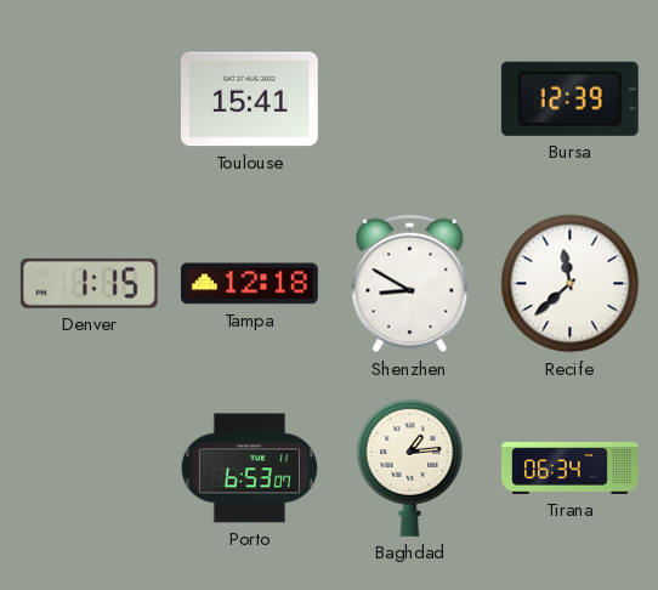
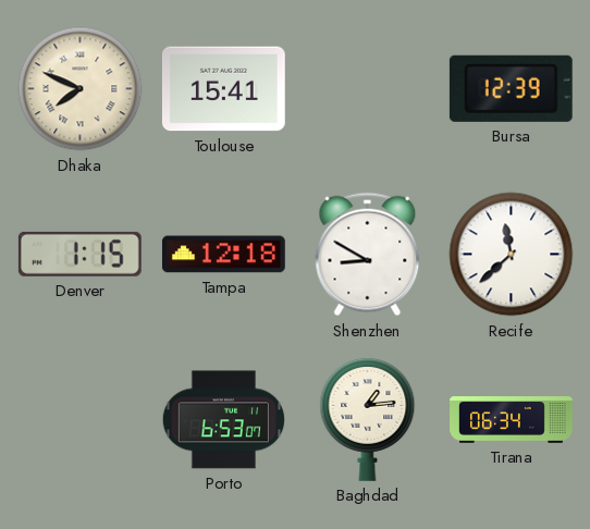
Dhaka: none -> 7:49 (81, 89)
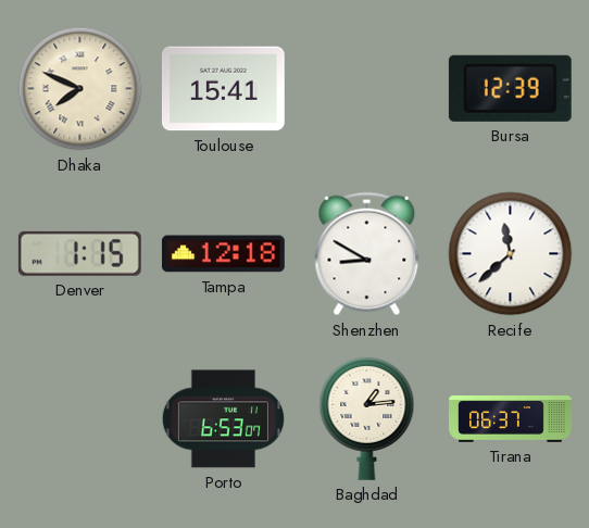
Tirana: 06:34 -> 06:37 (511, 419)
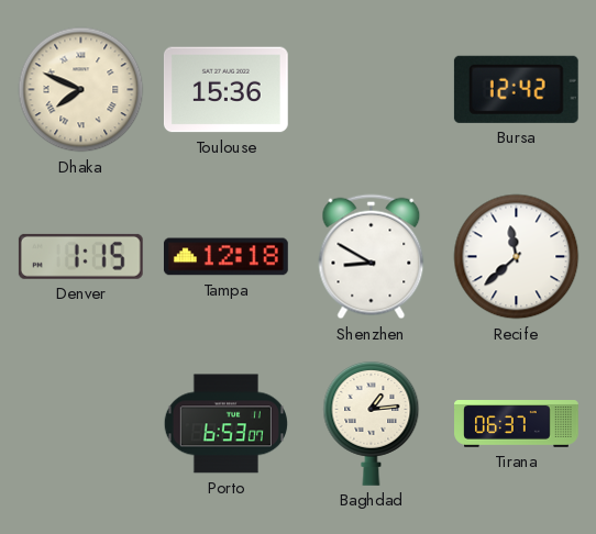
Toulouse: 15:41 -> 15:36 (225, 90)
Bursa: 12:39 -> 12:42 (516, 89)
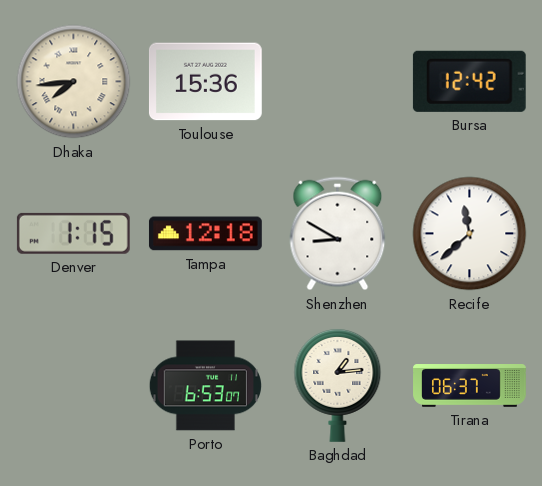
Dhaka: 7:49 -> 7:44 (74, 82)
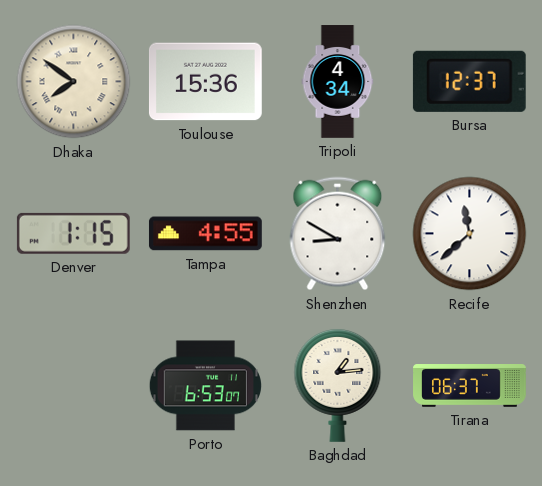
Dhaka: 7:44 -> 7:51 (74, 82)
Tripoli: none -> 4:34 (338, 82)
Bursa: 12:42 -> 12:37 (469, 81)
Tampa: 12:18 -> 4:55 (206, 234)
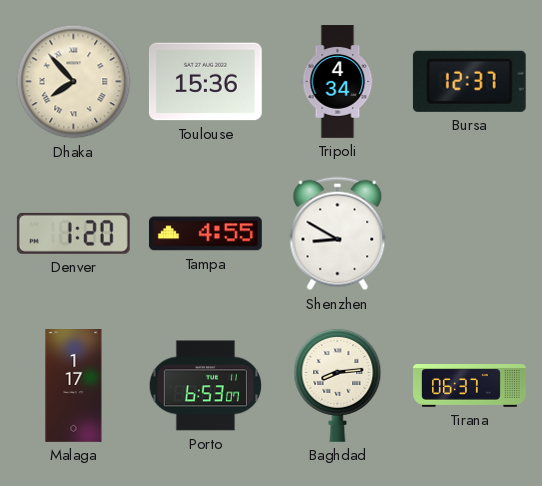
Dhaka: 7:51 -> 7:53 (74, 82)
Denver: 1:15 -> 1:20 (73, 233)
Recife: 11:38 -> none (470, 234)
Malaga: none -> 1:17 (74, 386)
Baghdad: 1:14 -> 8:14 (338, 385)
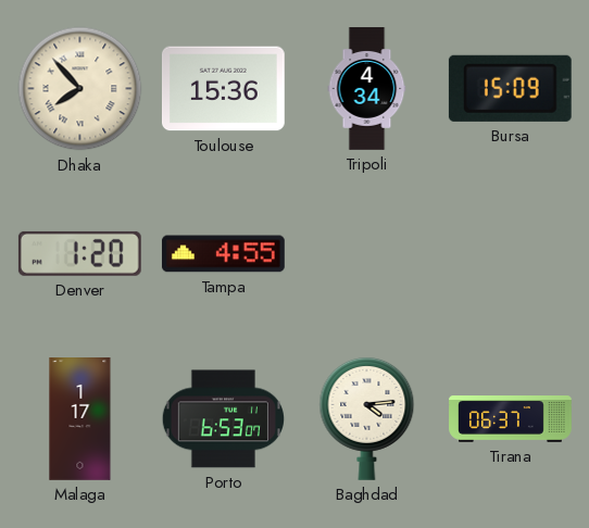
Bursa: 12:37 -> 15:09 (510, 88)
Shenzhen: 8:50 -> none (338, 234)
Baghdad: 8:14 -> 4:14 (367, 418)
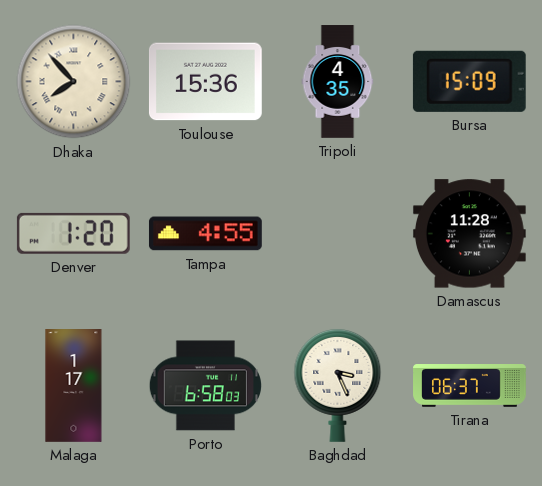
Tripoli: 4:34 -> 4:35 (338, 82)
Damascus: none -> 11:28 (469, 234)
Porto: 6:53 -> 6:58 (205, 386)
Baghdad: 4:14 -> 3:26 (338, 385)
